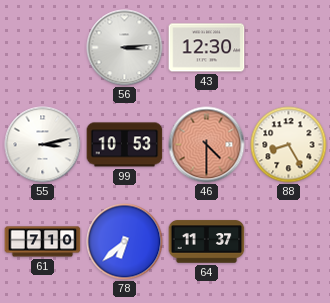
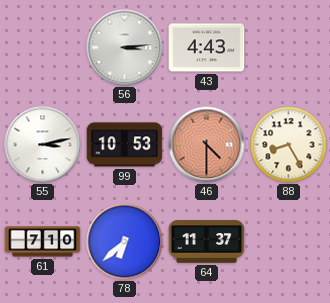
43: 12:30 -> 4:43 (207, 48)
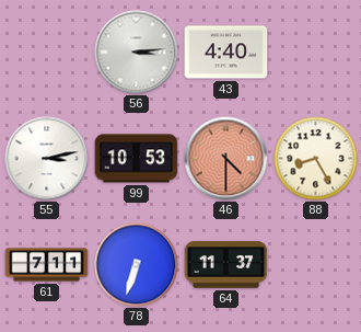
43: 4:43 -> 4:40 (226, 53)
61: 7:10 -> 7:11 (47, 265)
78: 6:38 -> 6:33 (137, 265)
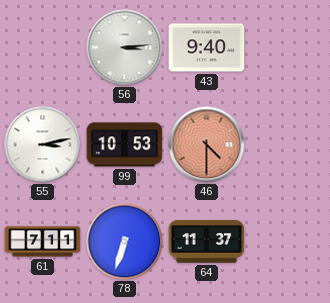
43: 4:40 -> 9:40 (207, 48)
88: 8:25 -> none (316, 159)
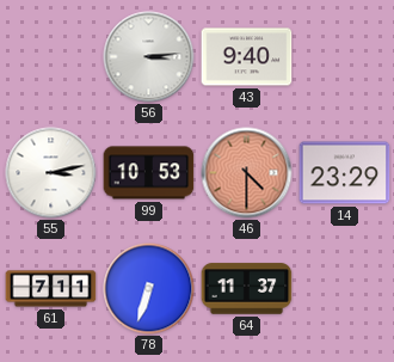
14: none -> 23:29 (345, 173)
